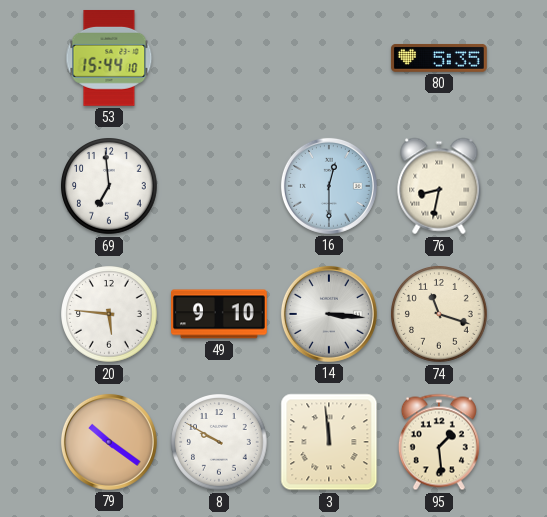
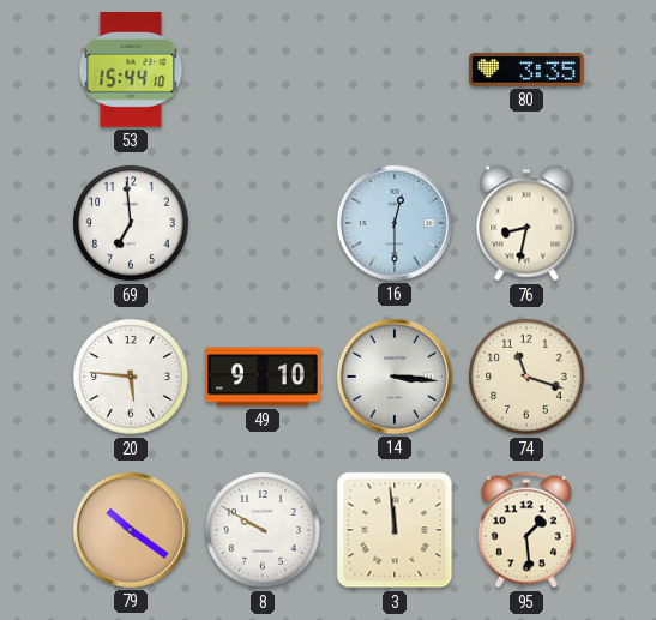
80: 5:35 -> 3:35 (526, 70)
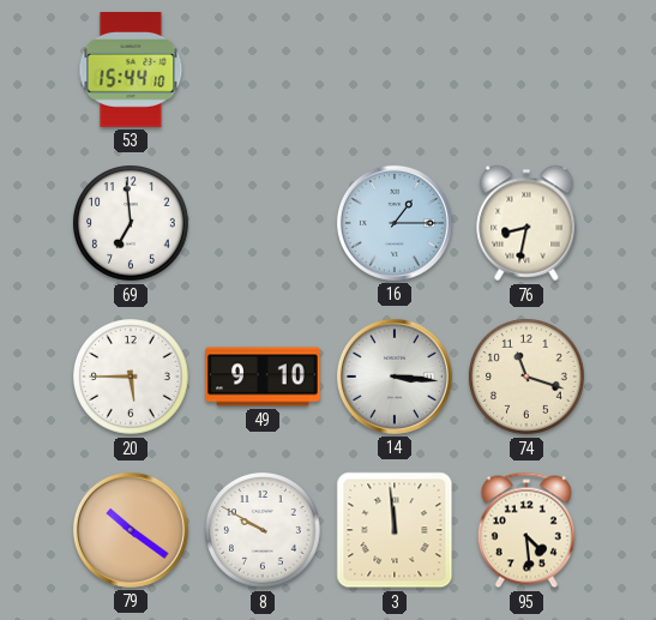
80: 3:35 -> none (526, 70)
16: 12:30 -> 1:15 (395, 223)
20: 5:46 -> 5:45 (132, 378)
95: 1:29 -> 4:29 (526, 530)
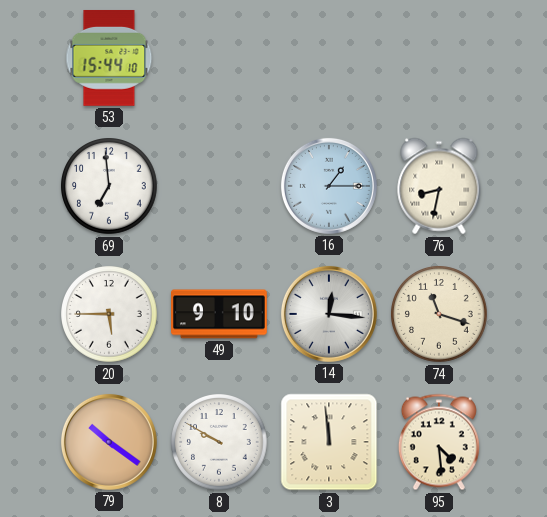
14: 3:16 -> 12:16 (329, 314)
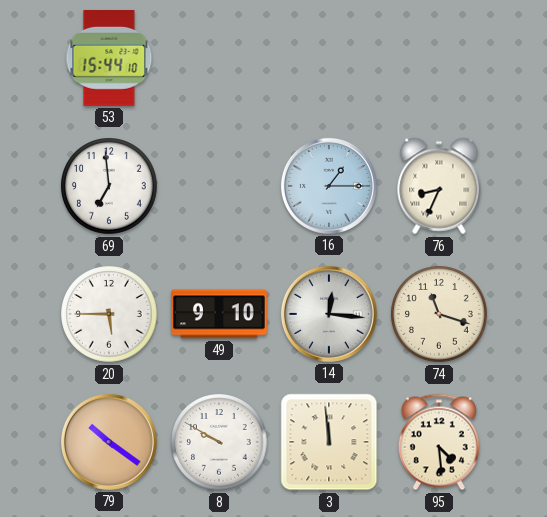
76: 8:32 -> 8:34 (439, 186)
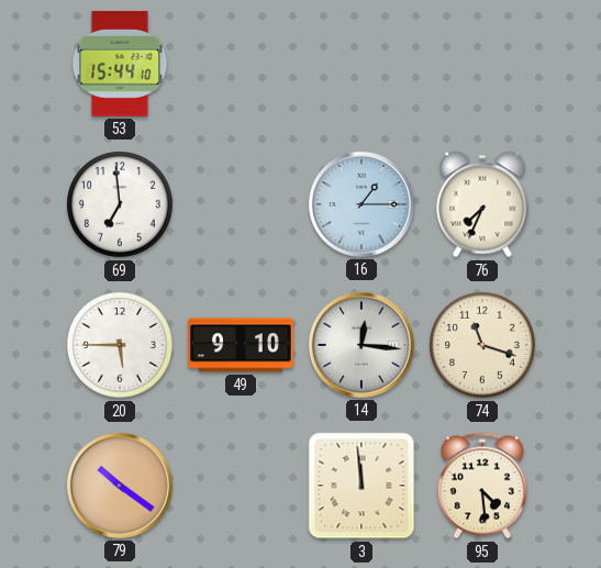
76: 8:34 -> 7:34 (482, 204)
8: 9:50 -> none (220, 443)
